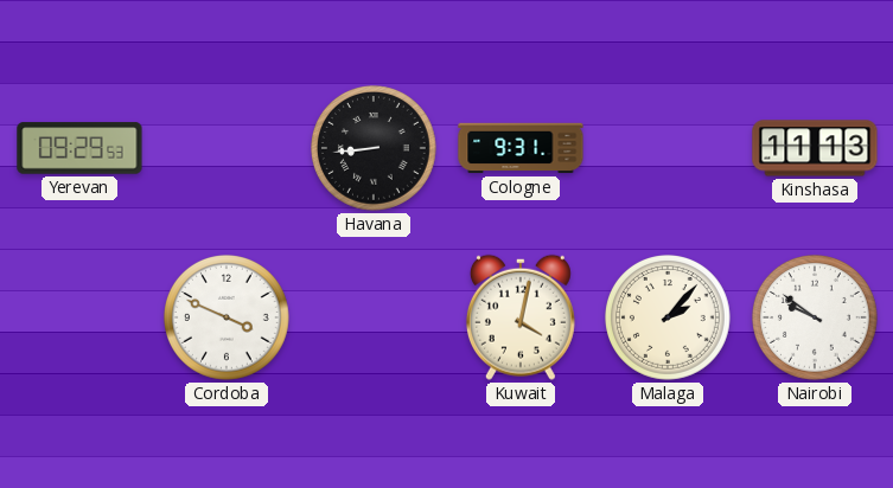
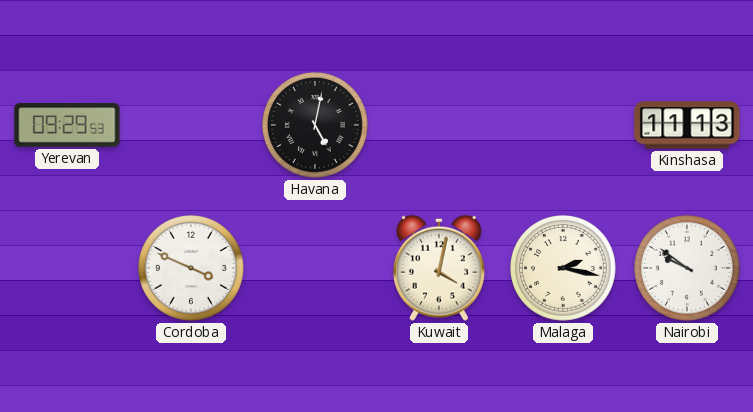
Havana: 8:44 -> 5:02 (316, 126)
Cologne: 9:31 -> none (521, 148)
Malaga: 2:07 -> 2:17 (564, 269)
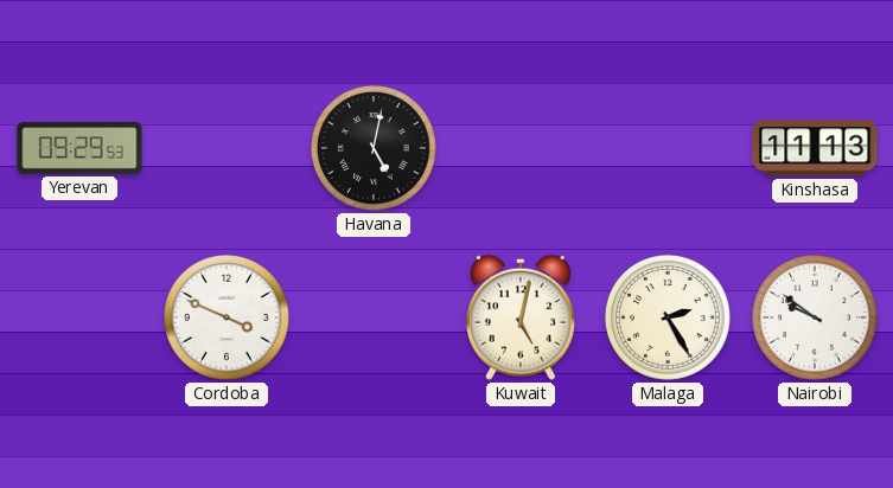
Kuwait: 4:02 -> 5:02 (521, 317)
Malaga: 2:17 -> 2:25 (669, 319)
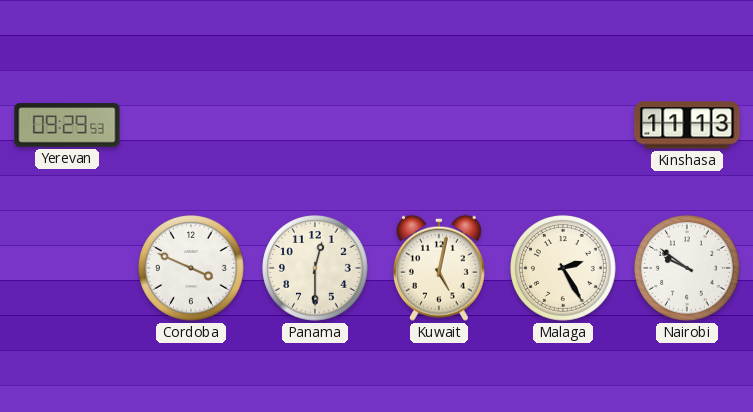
Havana: 5:02 -> none (375, 149)
Panama: none -> 12:30 (316, 269)
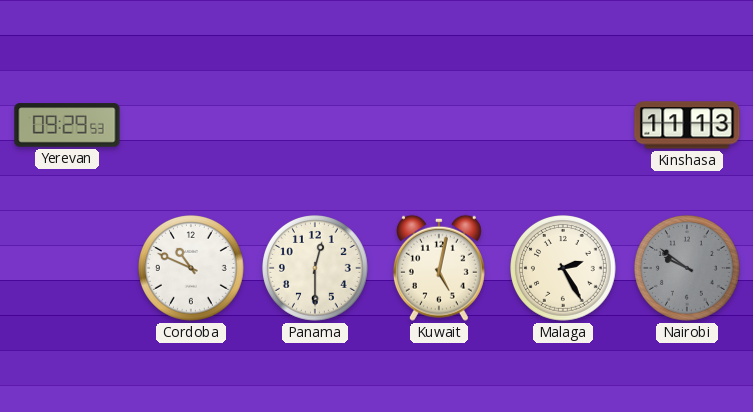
Cordoba: 3:49 -> 10:49 (192, 269)
Nairobi dial: white -> grey (688, 269)
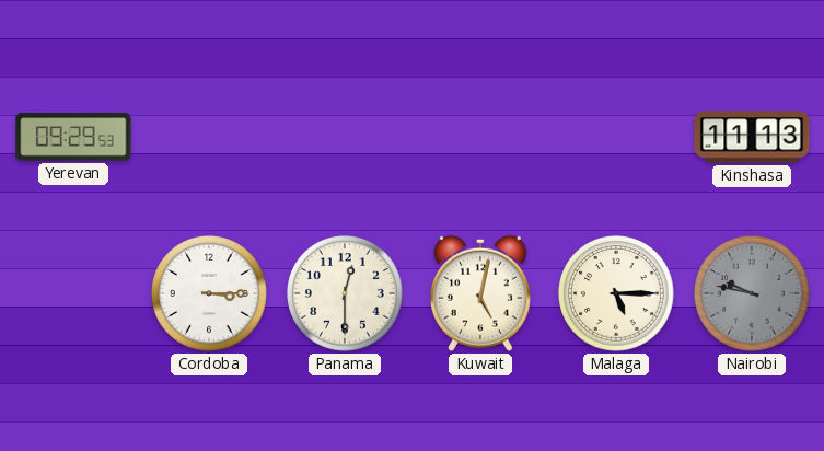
Cordoba: 10:49 -> 3:15 (210, 294)
Malaga: 2:25 -> 5:15 (617, 294)
Nairobi: 9:51 -> 9:47 (753, 294)
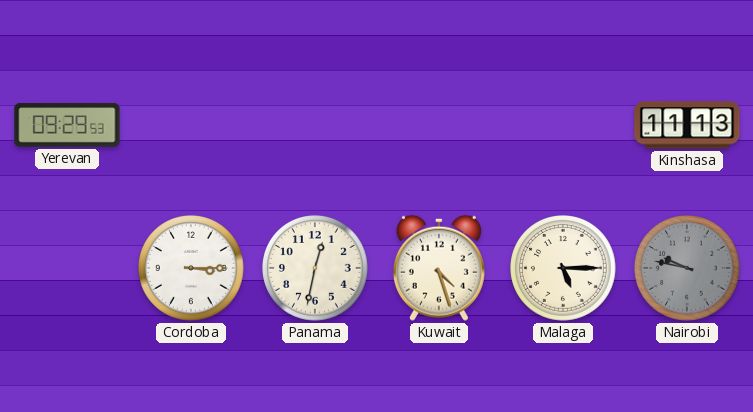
Panama: 12:30 -> 12:32 (316, 269)
Kuwait: 5:02 -> 4:27 (439, 268)
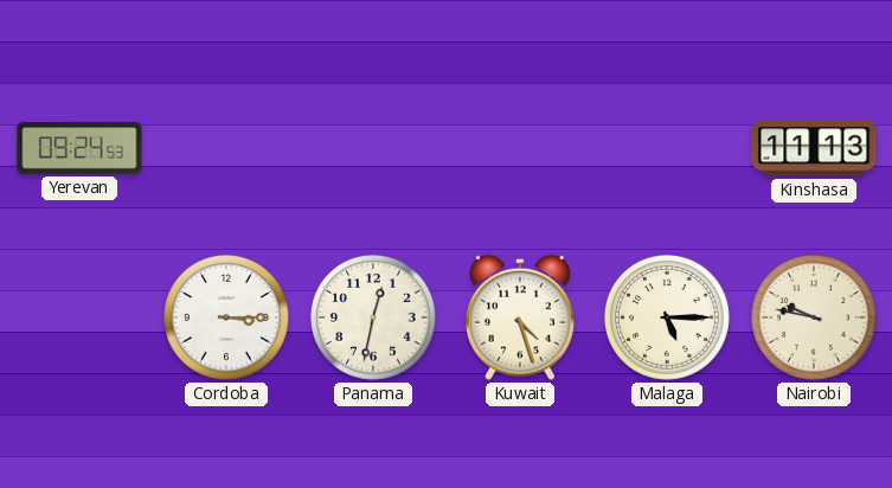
Yerevan: 09:29 -> 09:24 (79, 148)
Nairobi dial: grey -> cream (815, 319)
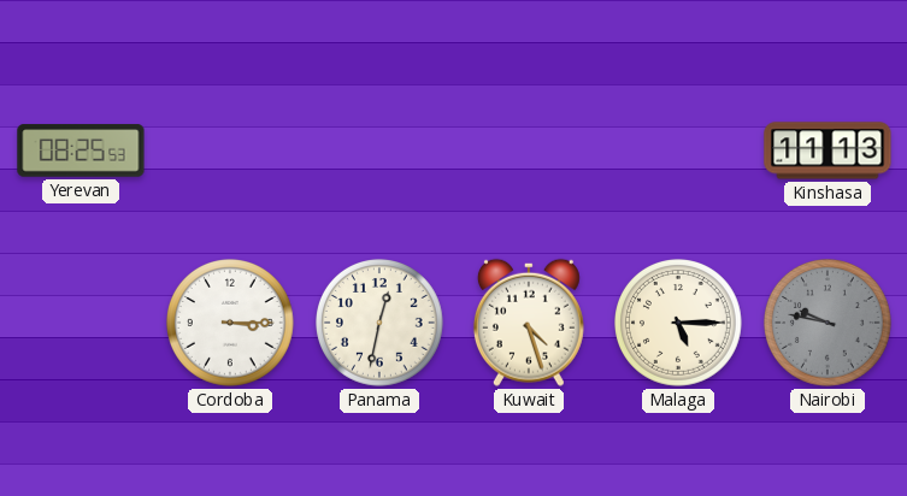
Yerevan: 09:24 -> 08:25 (81, 150)
Nairobi dial: cream -> grey (829, 324)
